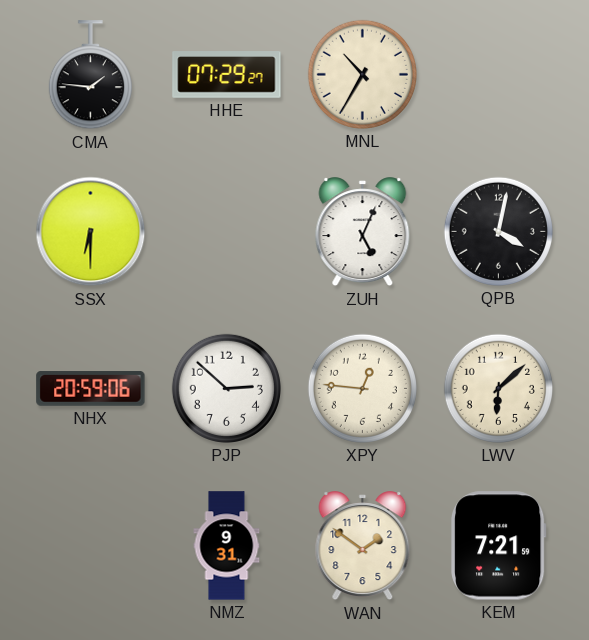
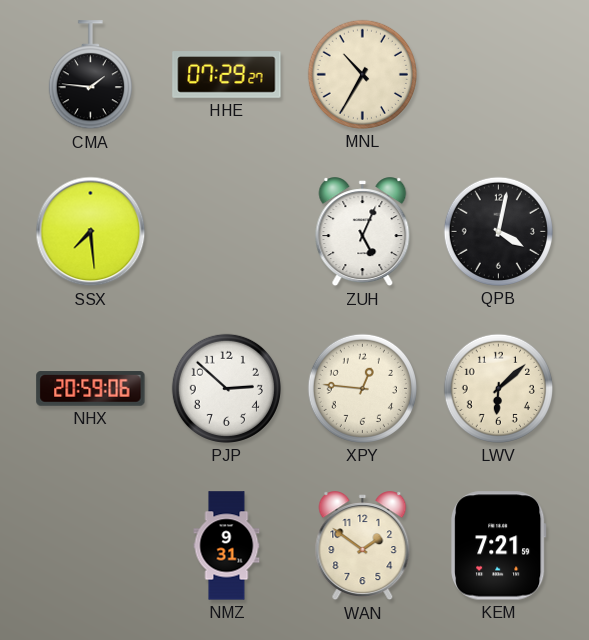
SSX: 6:30 -> 7:29 (91, 232)
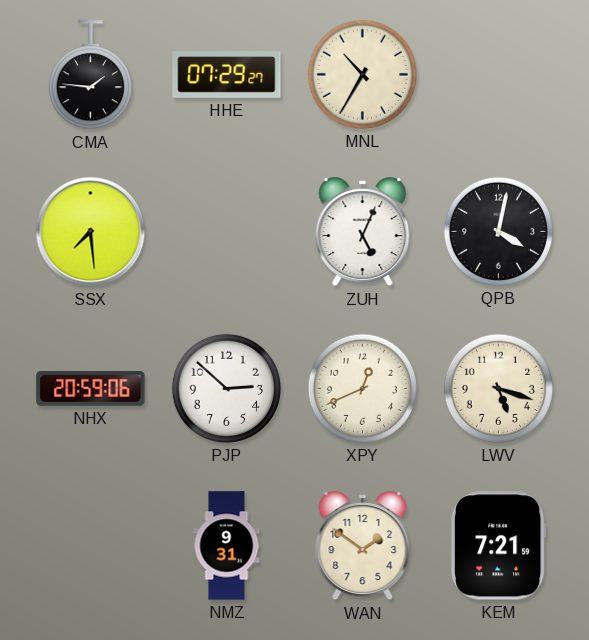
XPY: 12:46 -> 12:41 (362, 388)
LWV: 6:08 -> 5:18 (498, 388)
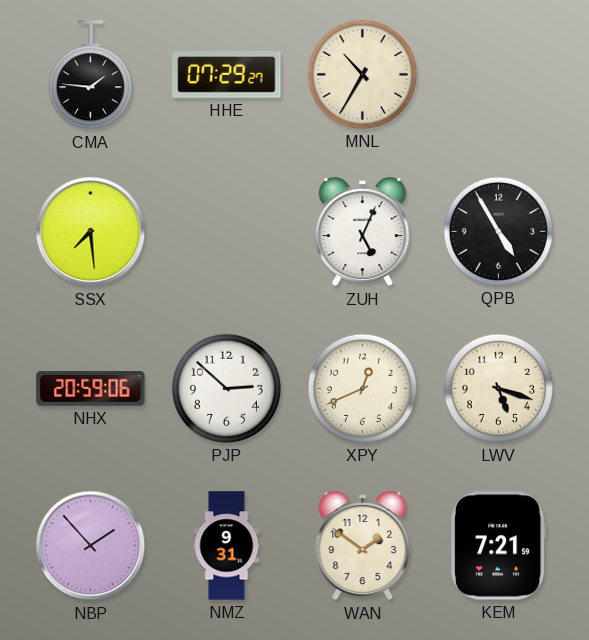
QPB: 4:02 -> 4:55 (498, 231)
NBP: none -> 1:53 (91, 546)
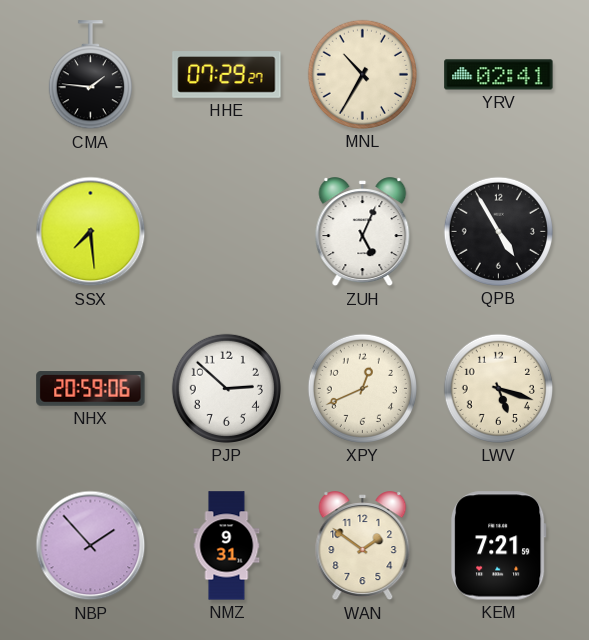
YRV: none -> 02:41 (499, 75)
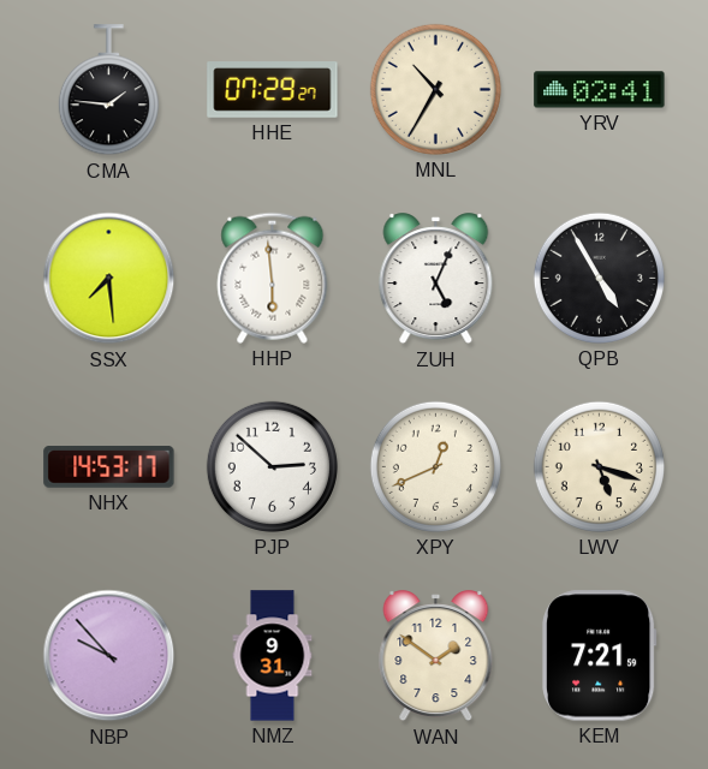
HHP: none -> 5:59 (273, 278)
NHX: 20:59 -> 14:53 (109, 467)
NBP: 1:53 -> 9:53 (109, 656)
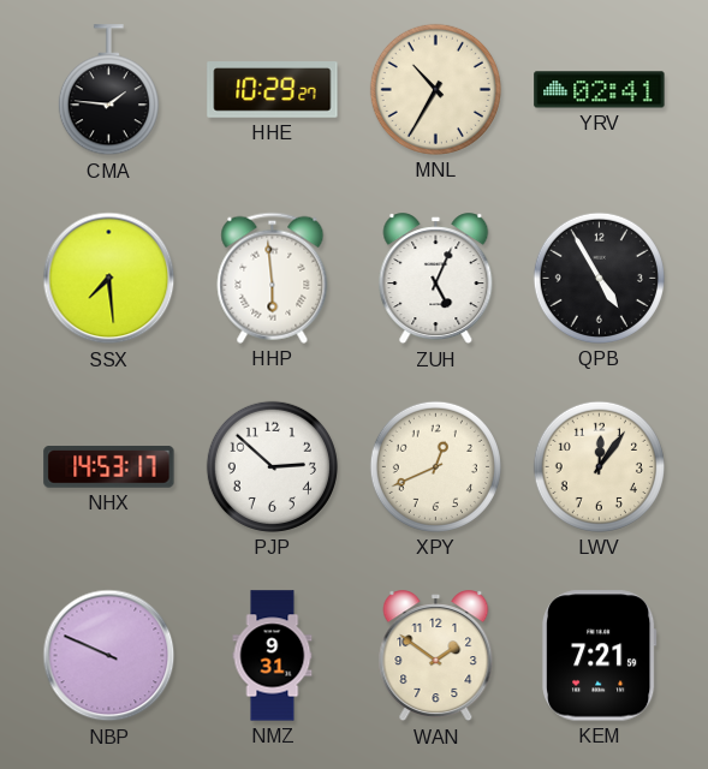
HHE: 07:29 -> 10:29 (273, 90)
LWV: 5:18 -> 12:06 (599, 466)
NBP: 9:53 -> 9:49 (109, 656)
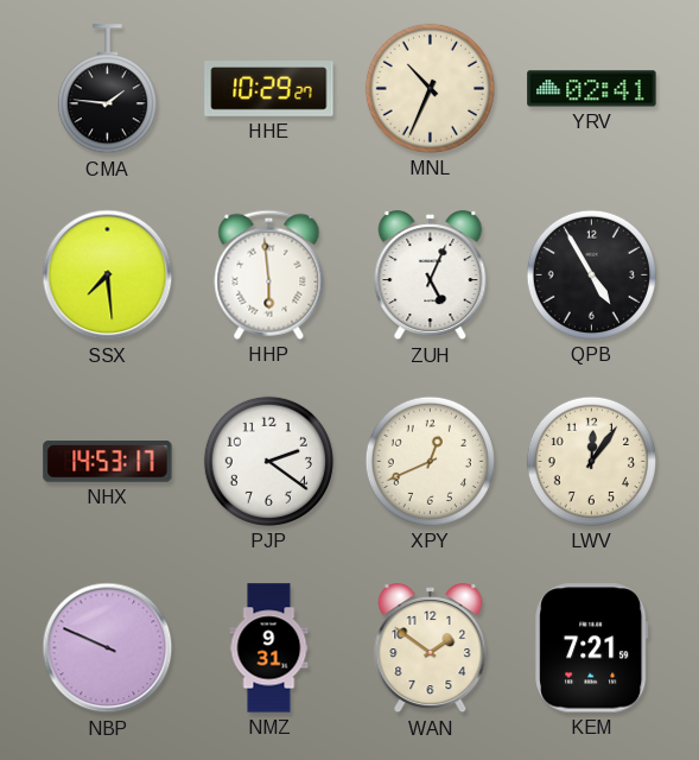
MNL: 10:35 -> 10:34 (430, 88)
PJP: 2:52 -> 2:21 (268, 461)
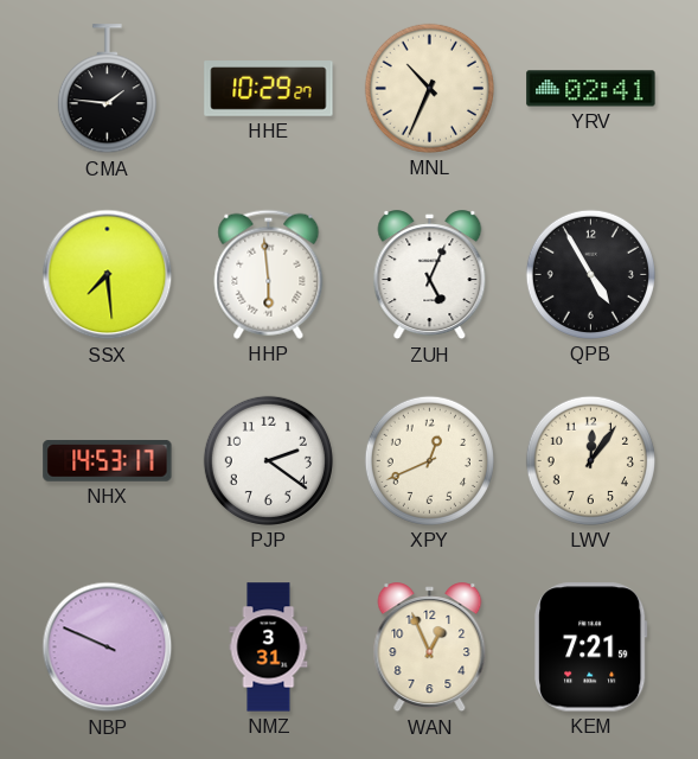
NMZ: 9:31 -> 3:31 (269, 648)
WAN: 1:51 -> 12:56 (430, 648)
